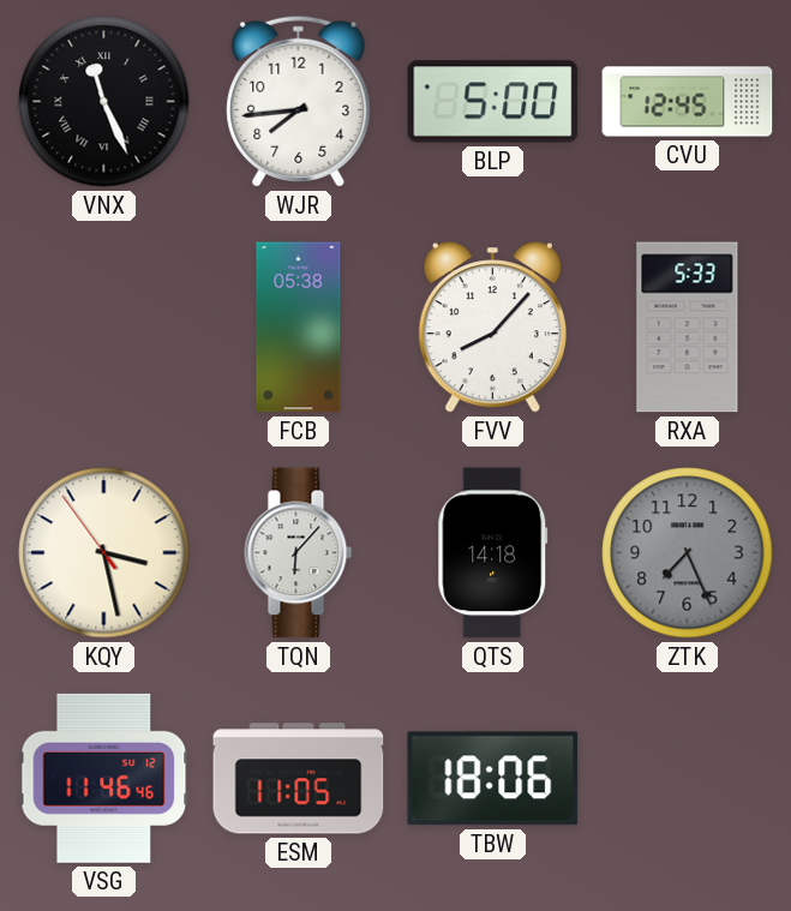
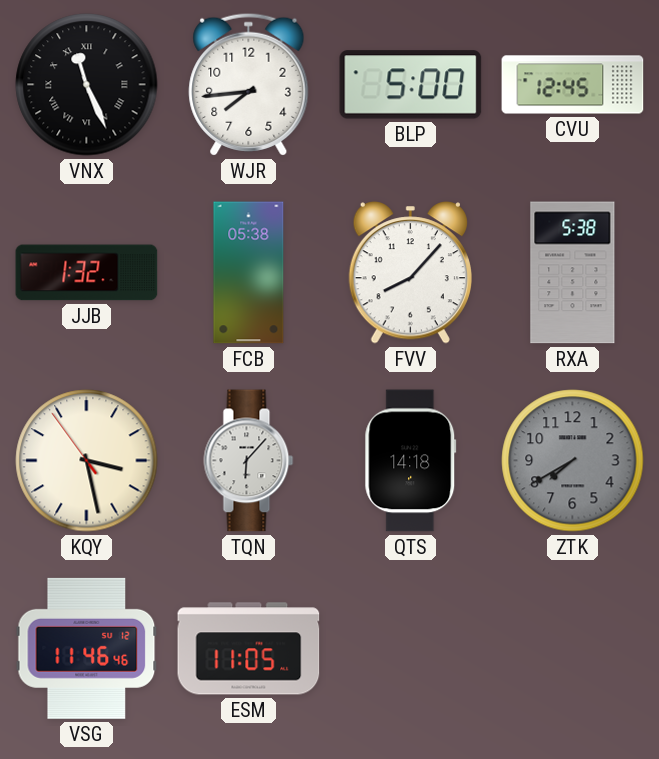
JJB: none -> 1:32 (87, 273)
RXA: 5:33 -> 5:38 (573, 273)
ZTK: 7:26 -> 7:40 (573, 461)
TBW: 18:06 -> none (493, 779)
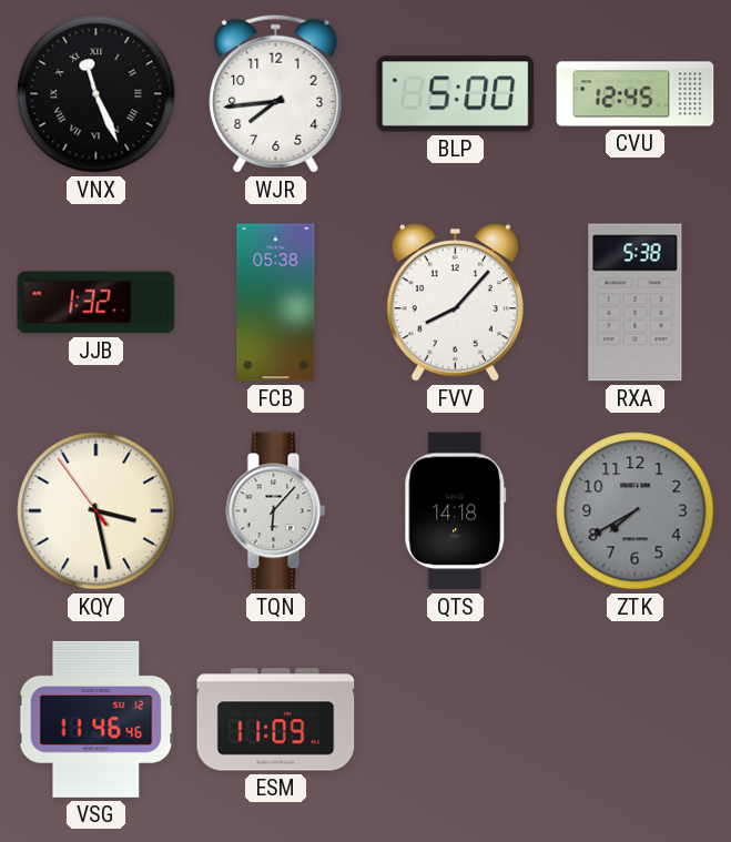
ESM: 11:05 -> 11:09 (276, 720)
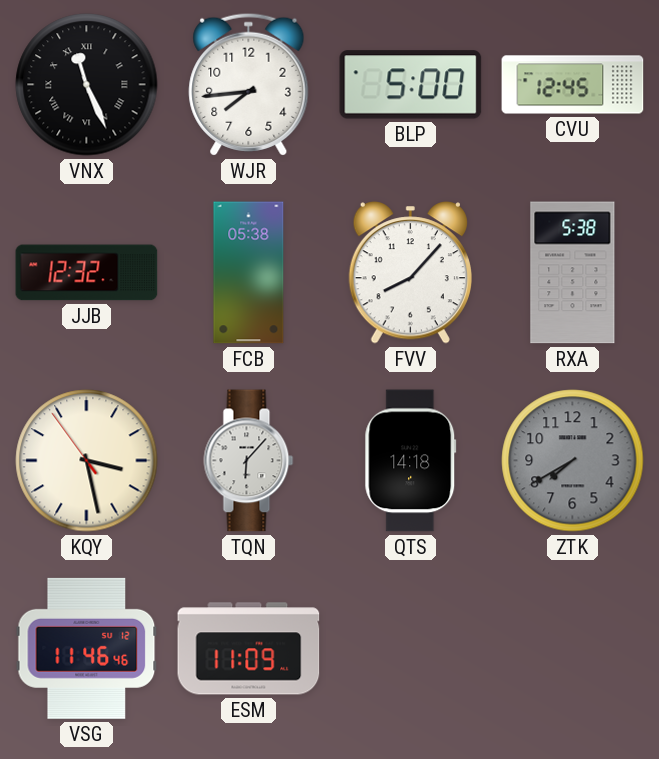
JJB: 1:32 -> 12:32 (87, 273)
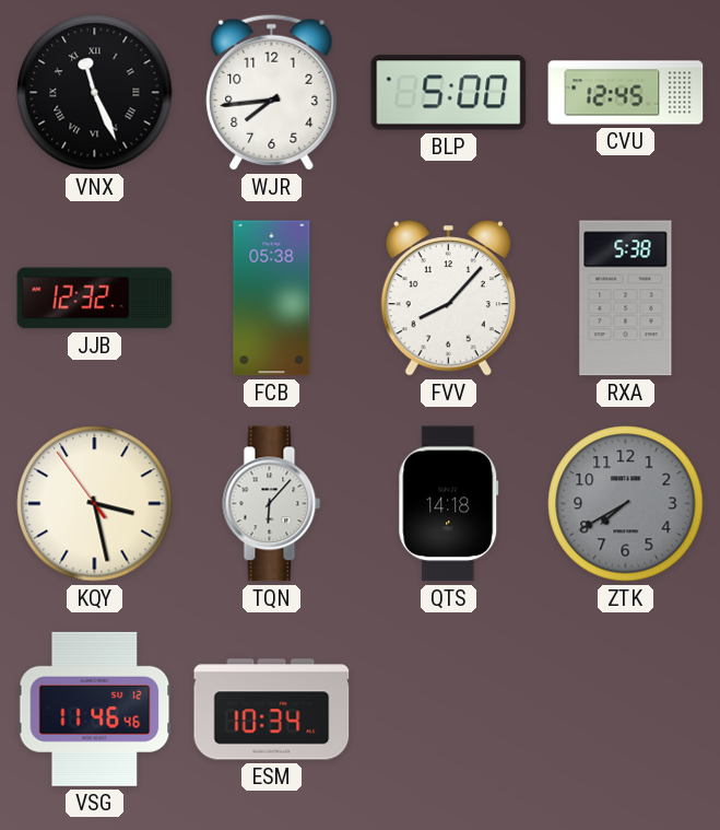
ESM: 11:09 -> 10:34 (272, 710)
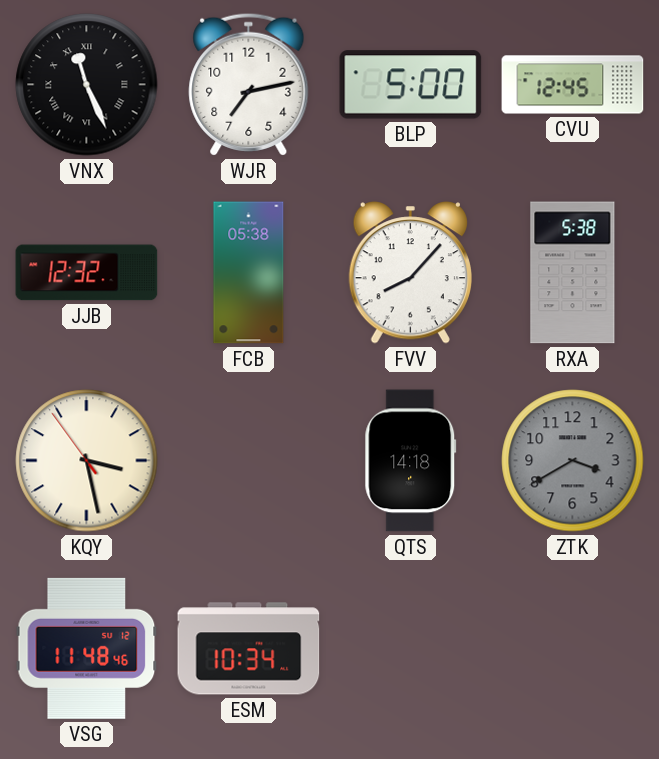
WJR: 7:44 -> 7:13 (249, 84)
TQN: 6:07 -> none (272, 504)
ZTK: 7:40 -> 3:40 (573, 461)
VSG: 11:46 -> 11:48 (87, 648)
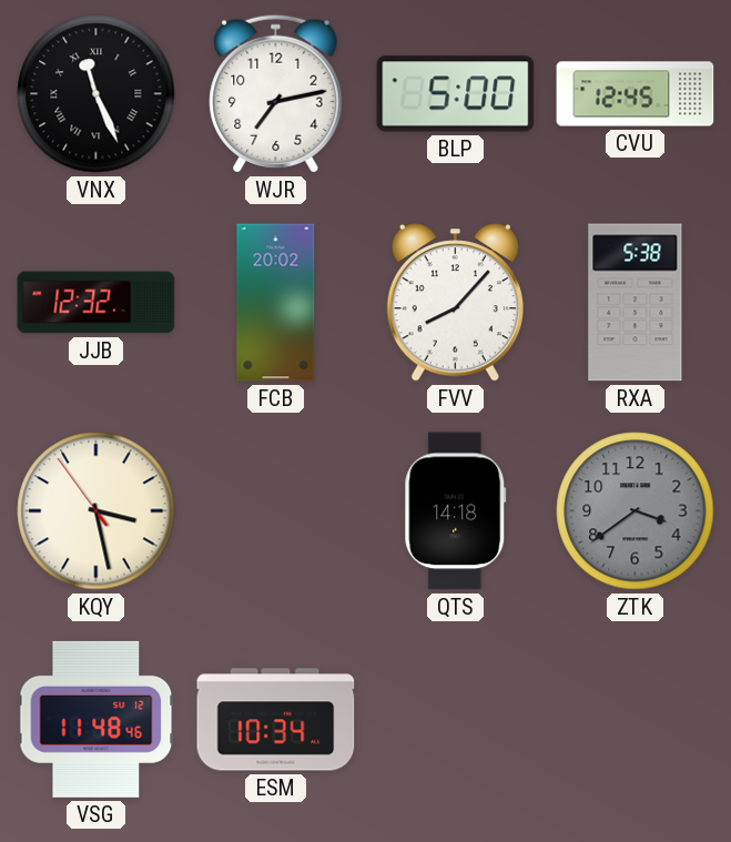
FCB: 05:38 -> 20:02 (276, 303)
ZTK: 3:40 -> 3:39 (636, 511)
